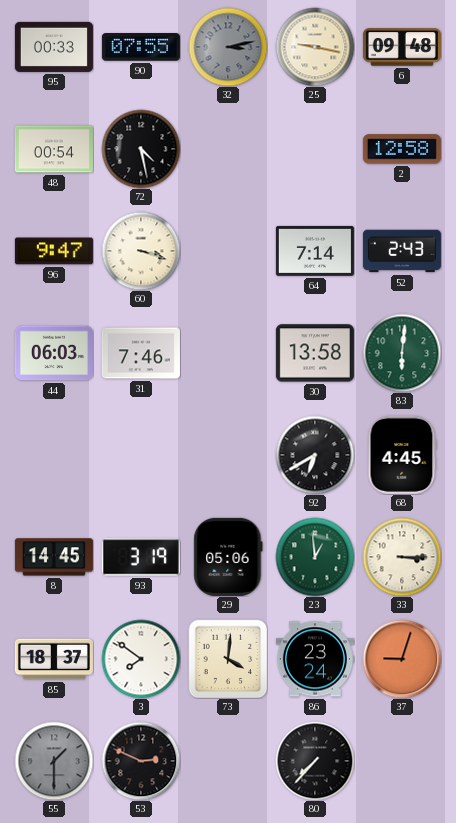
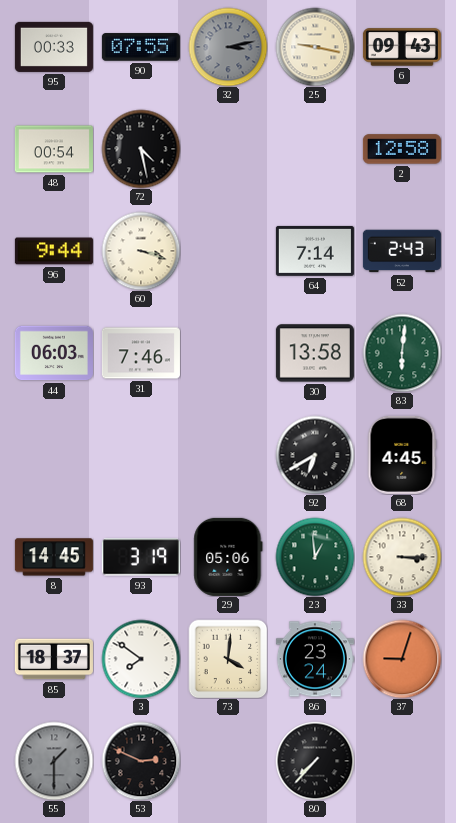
6: 09:48 -> 09:43 (402, 47)
96: 9:47 -> 9:44 (54, 251)
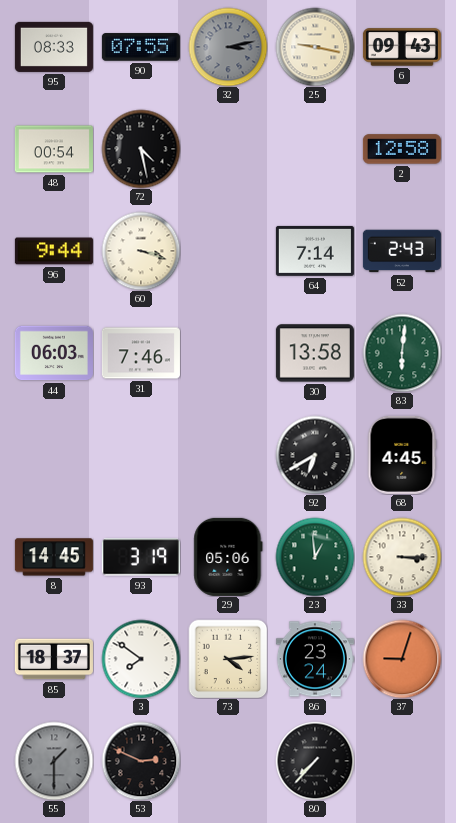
95: 00:33 -> 08:33 (54, 47)
73: 4:01 -> 4:14 (228, 659)
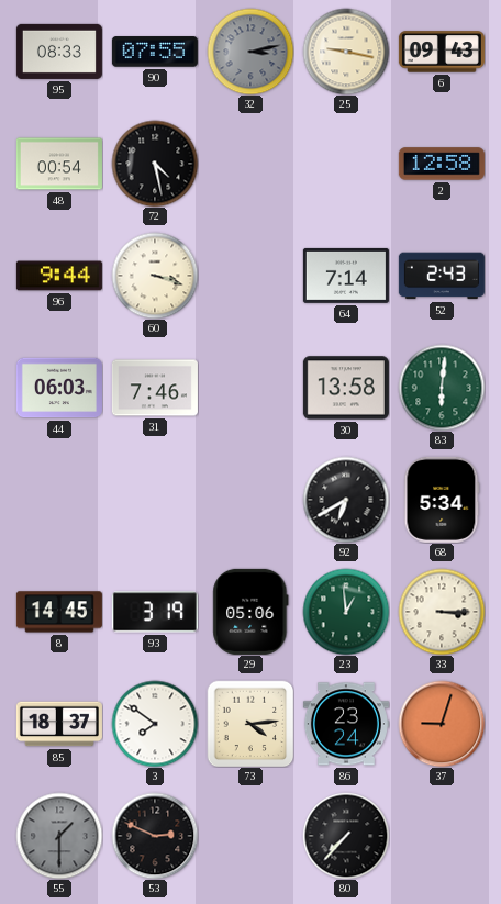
68: 4:45 -> 5:34 (442, 500)
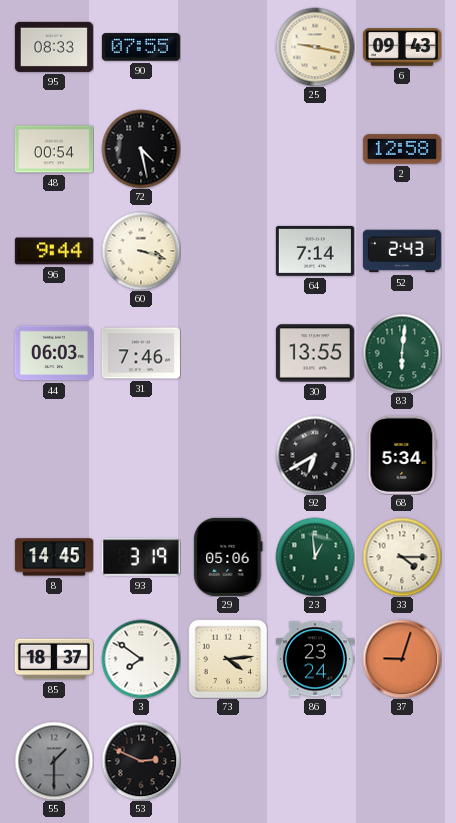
32: 3:13 -> none (250, 52)
30: 13:58 -> 13:55 (315, 353)
33: 3:15 -> 4:15 (402, 557)
80: 7:37 -> none (346, 836)
